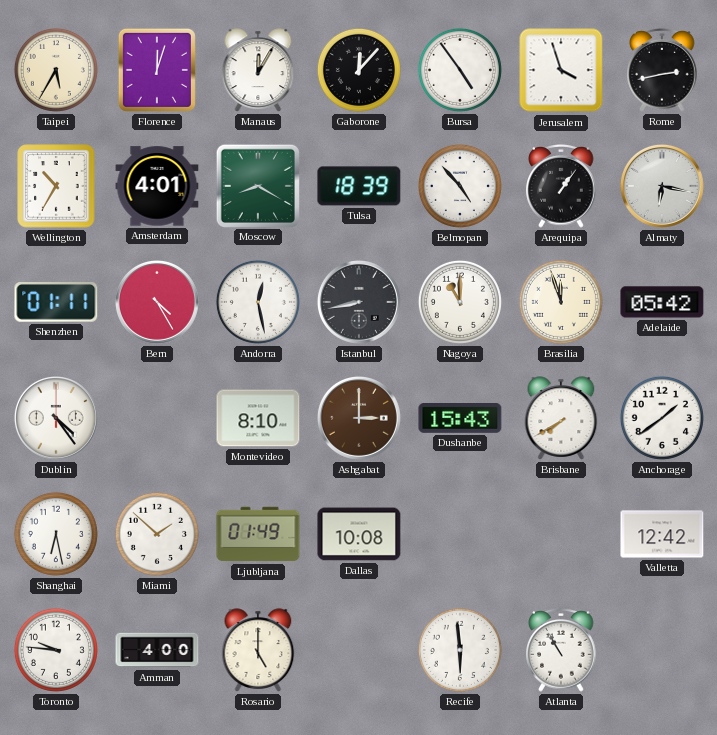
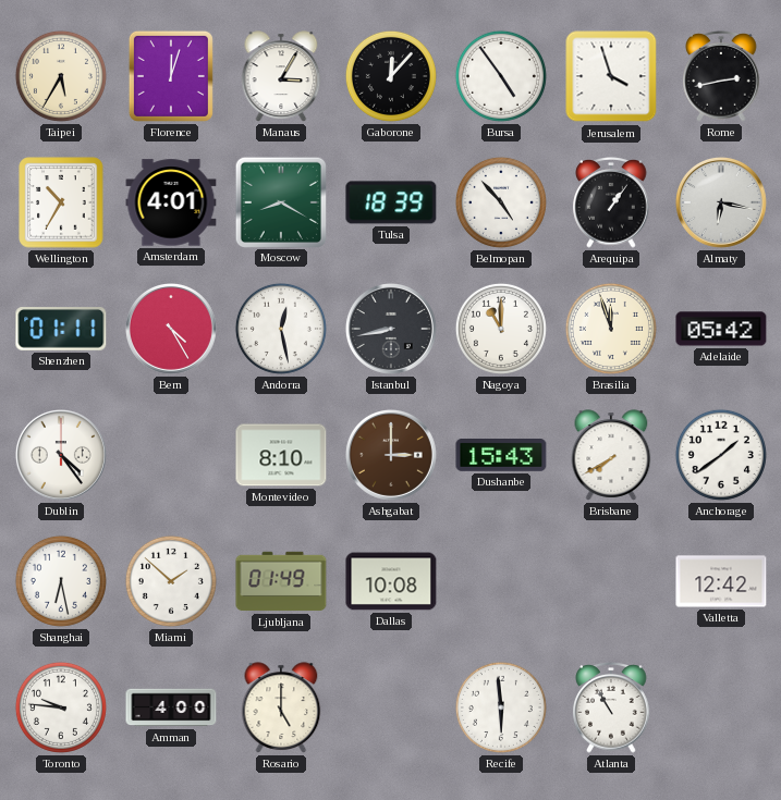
Manaus: 12:05 -> 3:05 (281, 76)
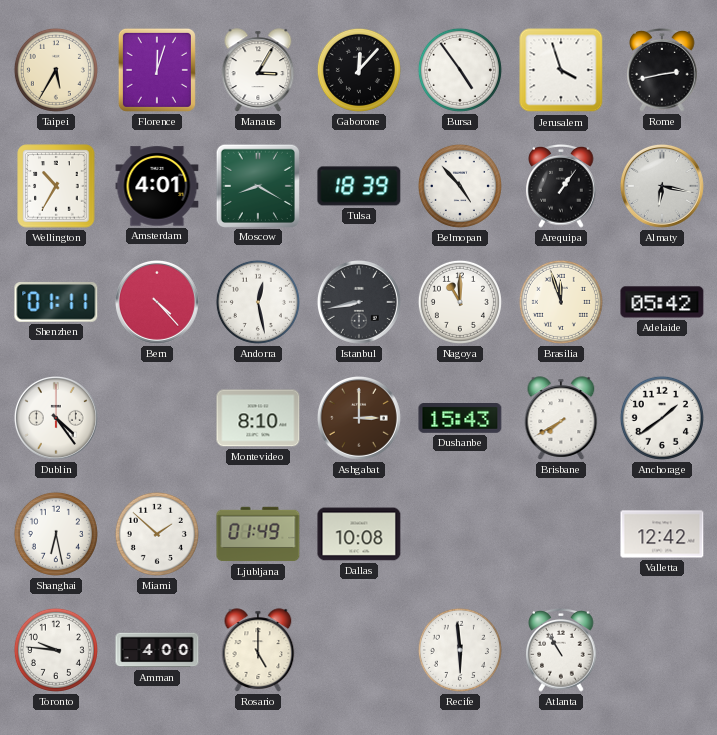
Bern: 4:25 -> 4:23 (157, 302)
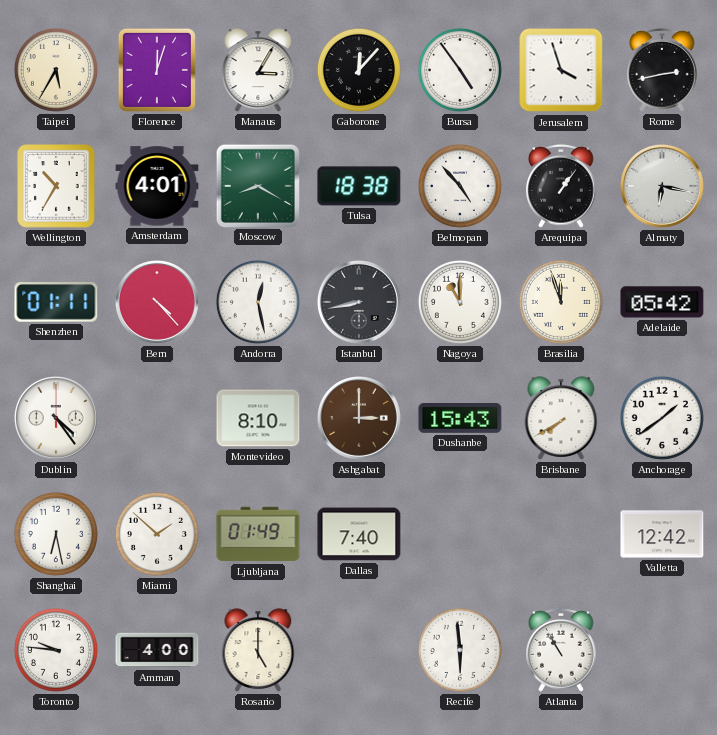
Tulsa: 18:39 -> 18:38 (359, 186)
Dallas: 10:08 -> 7:40 (359, 534)
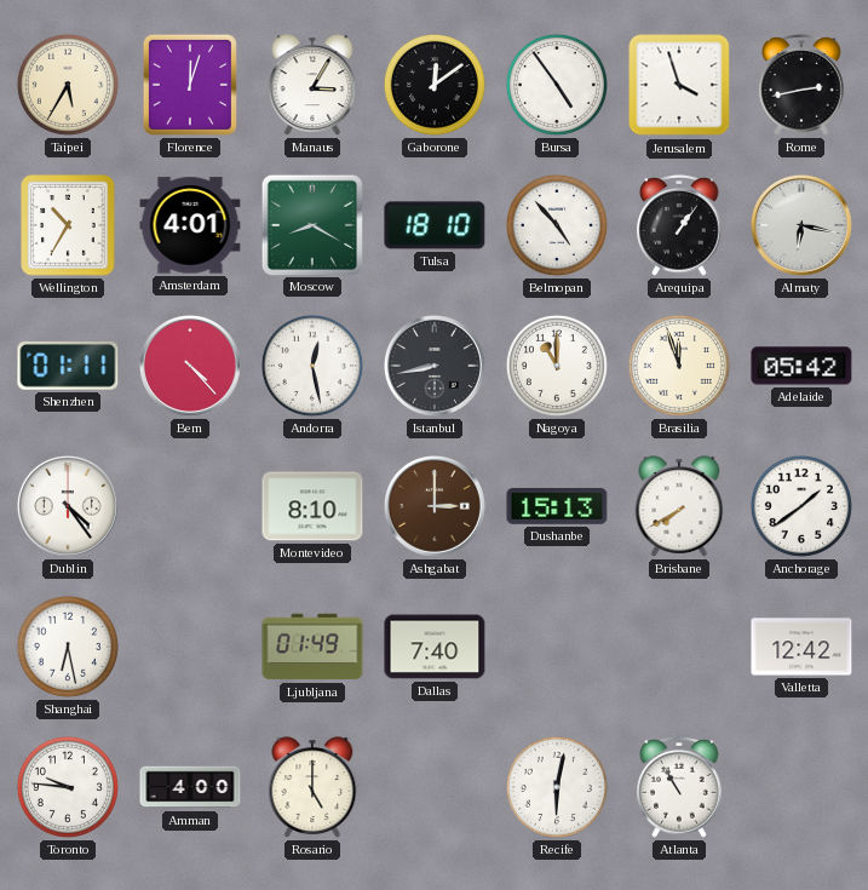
Gaborone: 12:07 -> 12:09 (435, 85)
Tulsa: 18:38 -> 18:10 (435, 225)
Dushanbe: 15:43 -> 15:13 (557, 507)
Miami: 1:52 -> none (157, 534)
Recife: 5:59 -> 6:02 (557, 787)
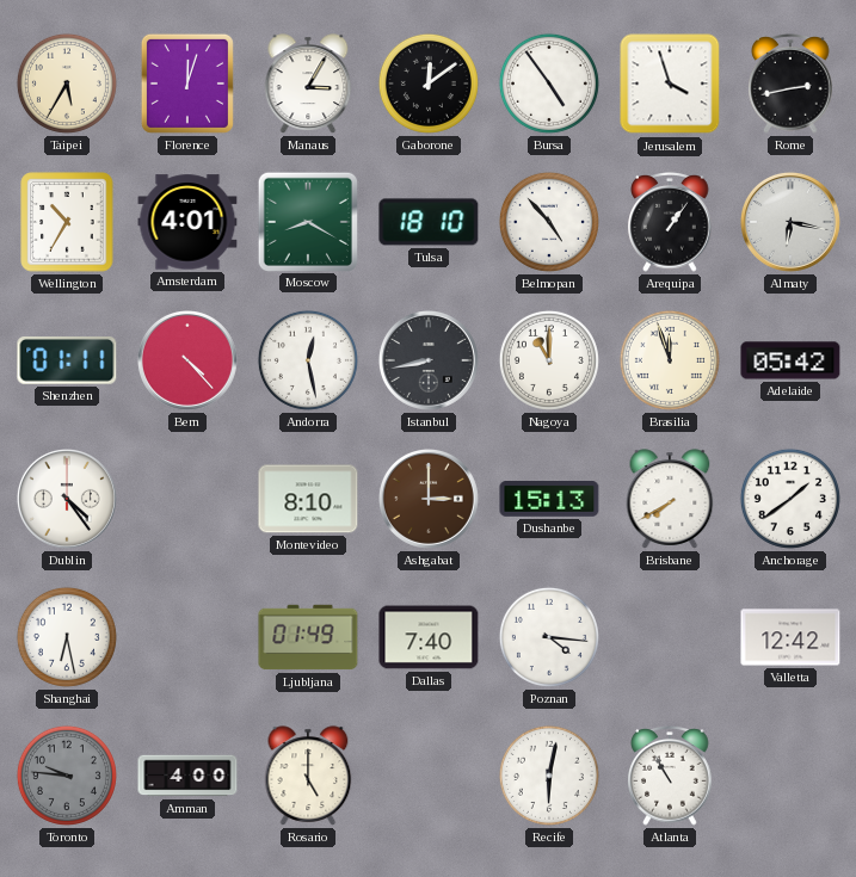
Poznan: none -> 4:16 (549, 637)
Toronto dial: white -> grey (67, 776)
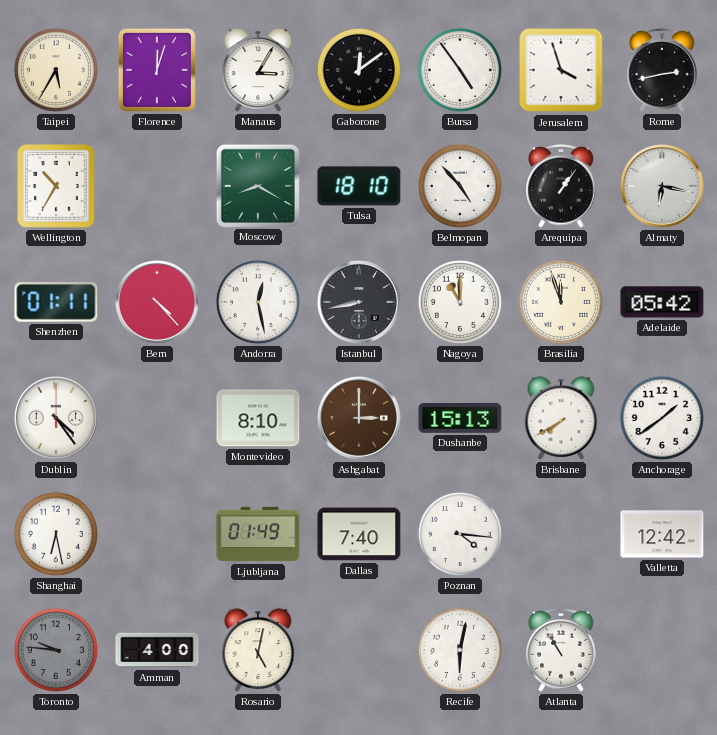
Amsterdam: 4:01 -> none (187, 222)
Rosario: 5:00 -> 5:02 (258, 650)
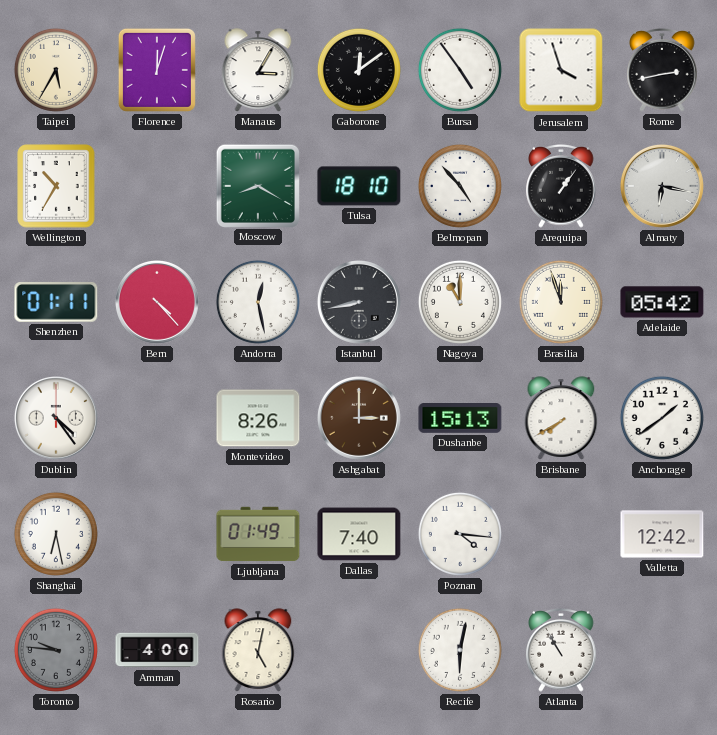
Montevideo: 8:10 -> 8:26 (258, 418)
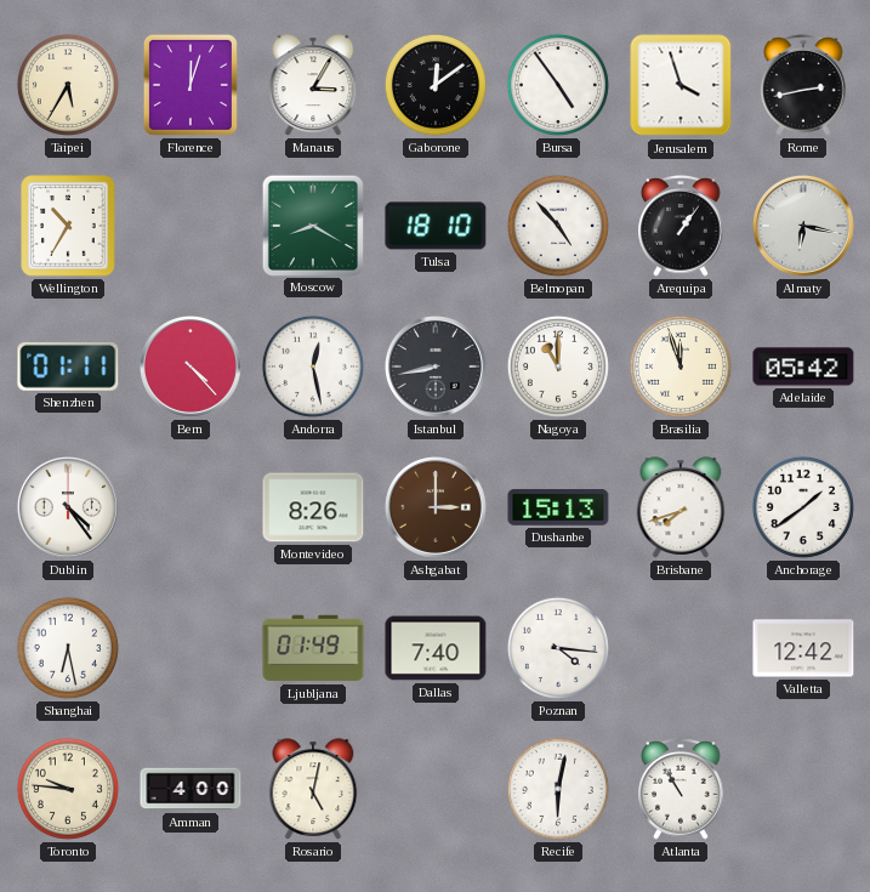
Brisbane: 7:40 -> 7:42 (681, 507)
Toronto dial: grey -> cream (68, 789)
